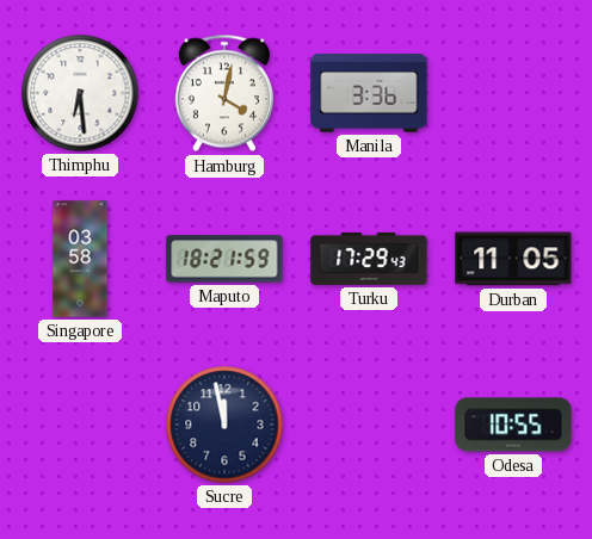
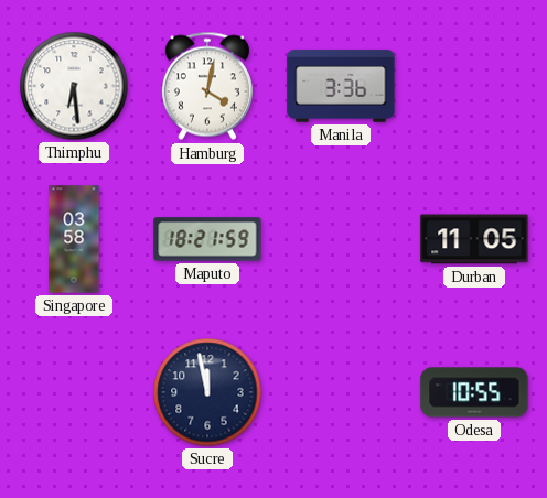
Turku: 17:29 -> none (369, 259)
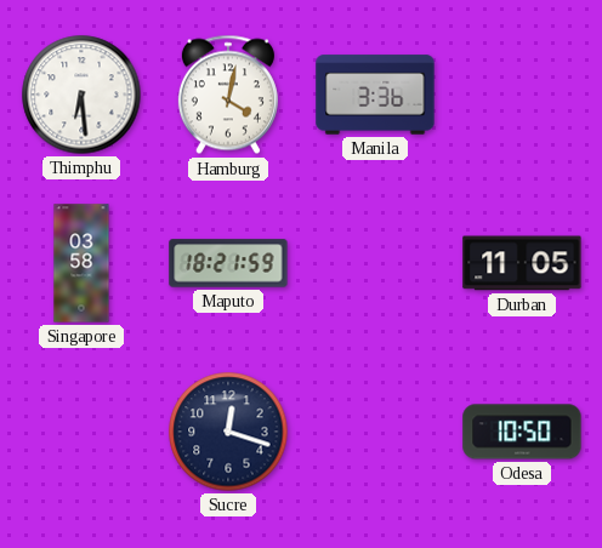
Sucre: 11:58 -> 12:18 (228, 432)
Odesa: 10:55 -> 10:50 (522, 432)
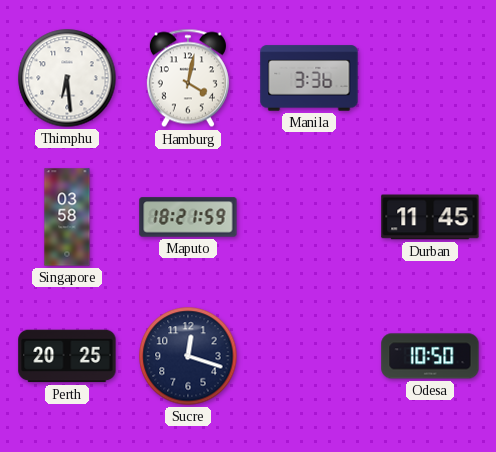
Durban: 11:05 -> 11:45 (430, 217)
Perth: none -> 20:25 (67, 356)
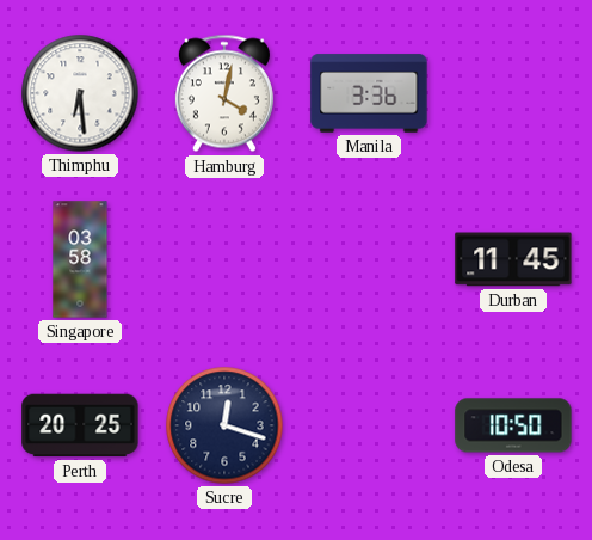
Maputo: 18:21 -> none (188, 217)
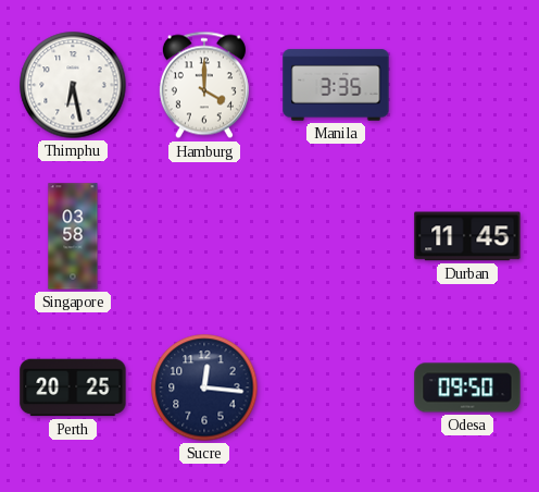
Thimphu: 6:29 -> 6:28 (73, 85)
Hamburg: 4:02 -> 4:00 (204, 85)
Manila: 3:36 -> 3:35 (336, 85)
Sucre: 12:18 -> 12:16 (204, 388)
Odesa: 10:50 -> 09:50 (467, 388)
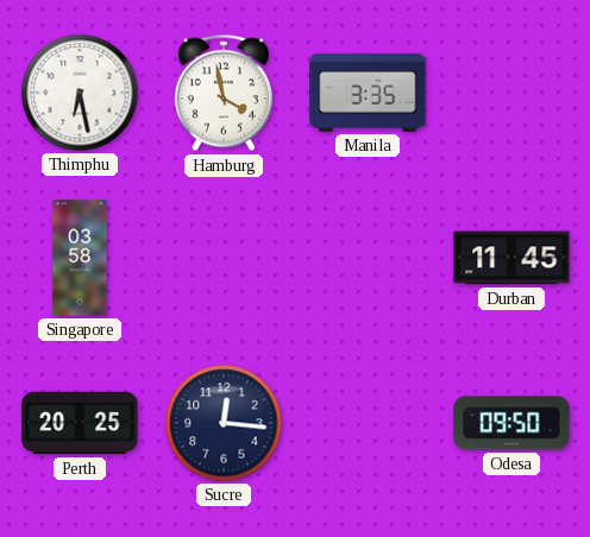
Hamburg: 4:00 -> 3:58 (224, 93)
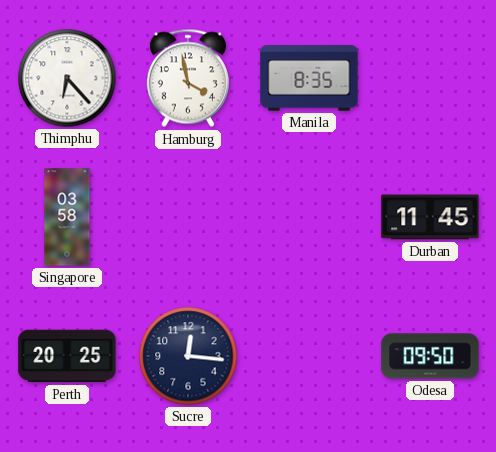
Thimphu: 6:28 -> 6:23 (67, 78)
Manila: 3:35 -> 8:35 (309, 78)
